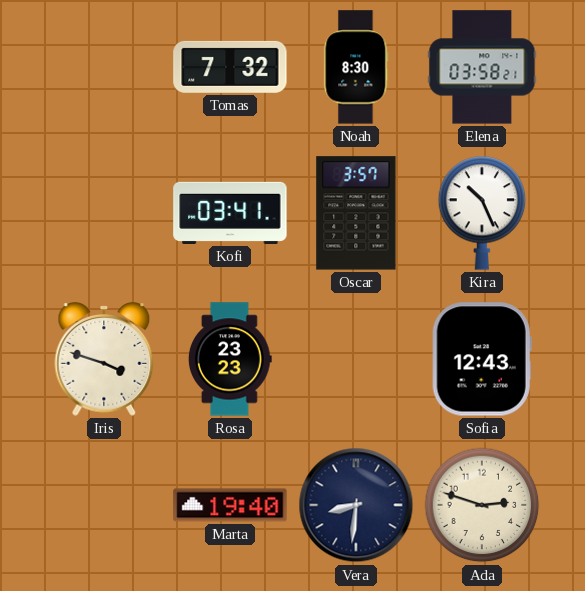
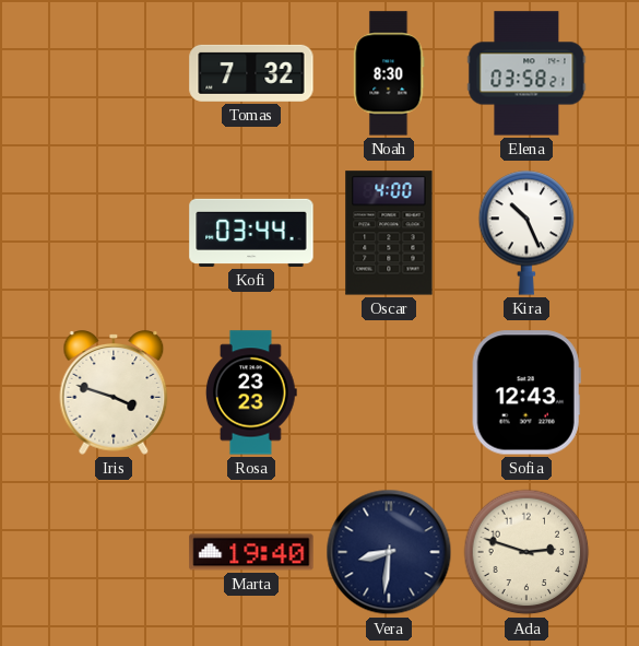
Kofi: 03:41 -> 03:44 (251, 233)
Oscar: 3:57 -> 4:00 (389, 233)
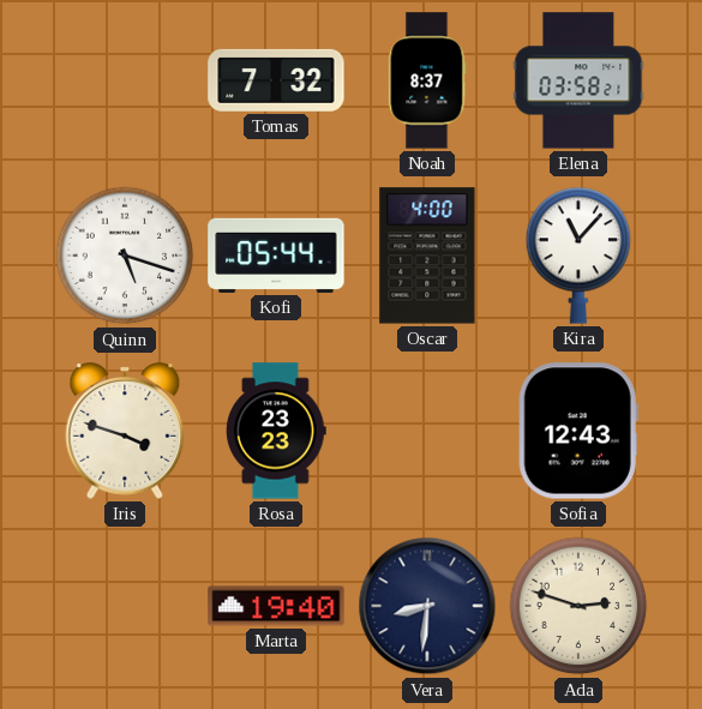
Noah: 8:30 -> 8:37 (427, 80)
Quinn: none -> 5:18 (125, 256)
Kofi: 03:44 -> 05:44 (276, 256)
Kira: 10:26 -> 11:07 (578, 256)
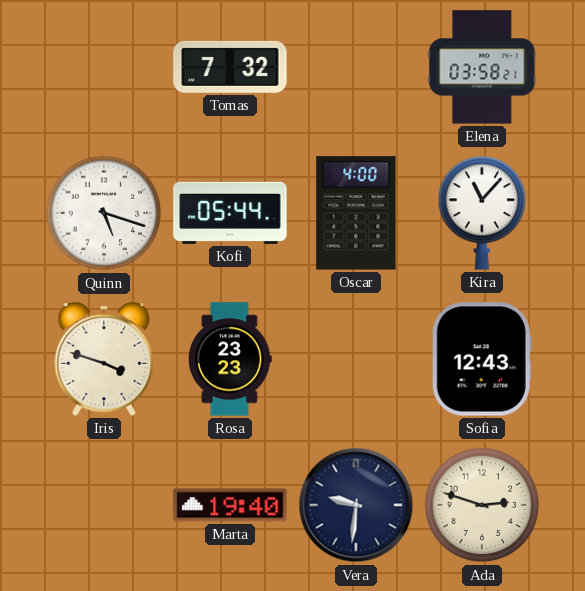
Noah: 8:37 -> none (427, 80)
Vera: 8:31 -> 9:31 (356, 505)
